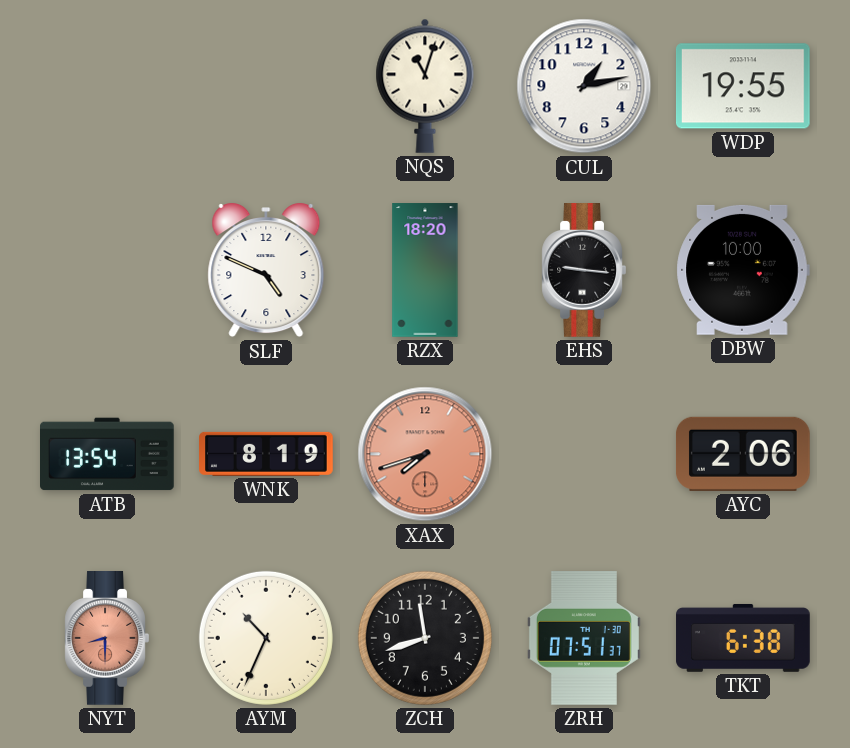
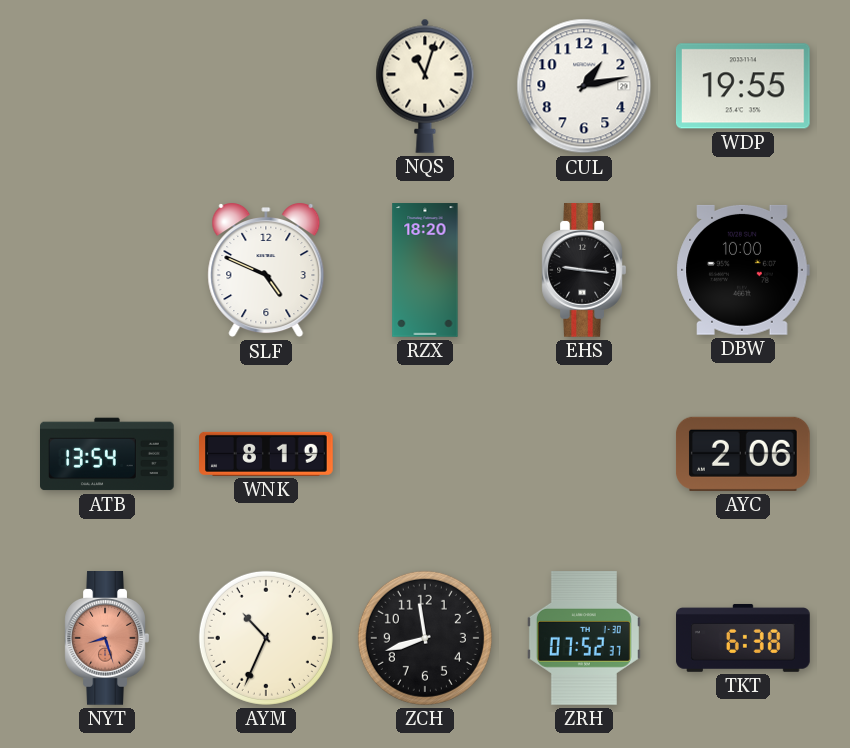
XAX: 7:42 -> none (425, 454)
NYT: 8:30 -> 8:27 (107, 639)
ZRH: 07:51 -> 07:52 (584, 639)
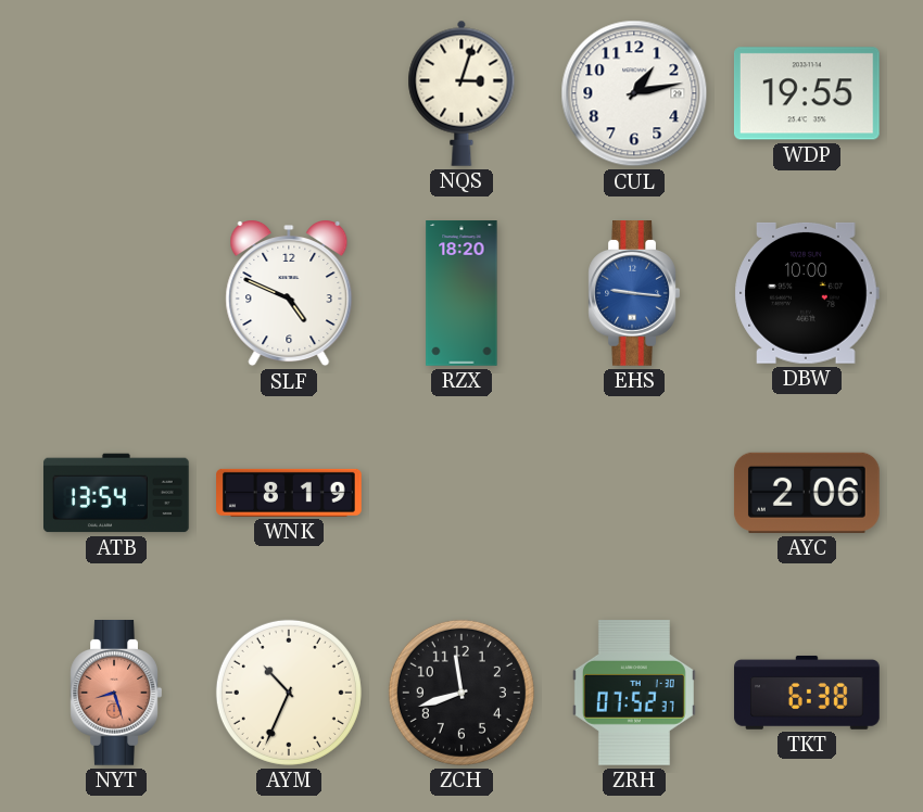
NQS: 11:03 -> 3:03 (461, 93)
EHS dial: black -> blue (634, 294)
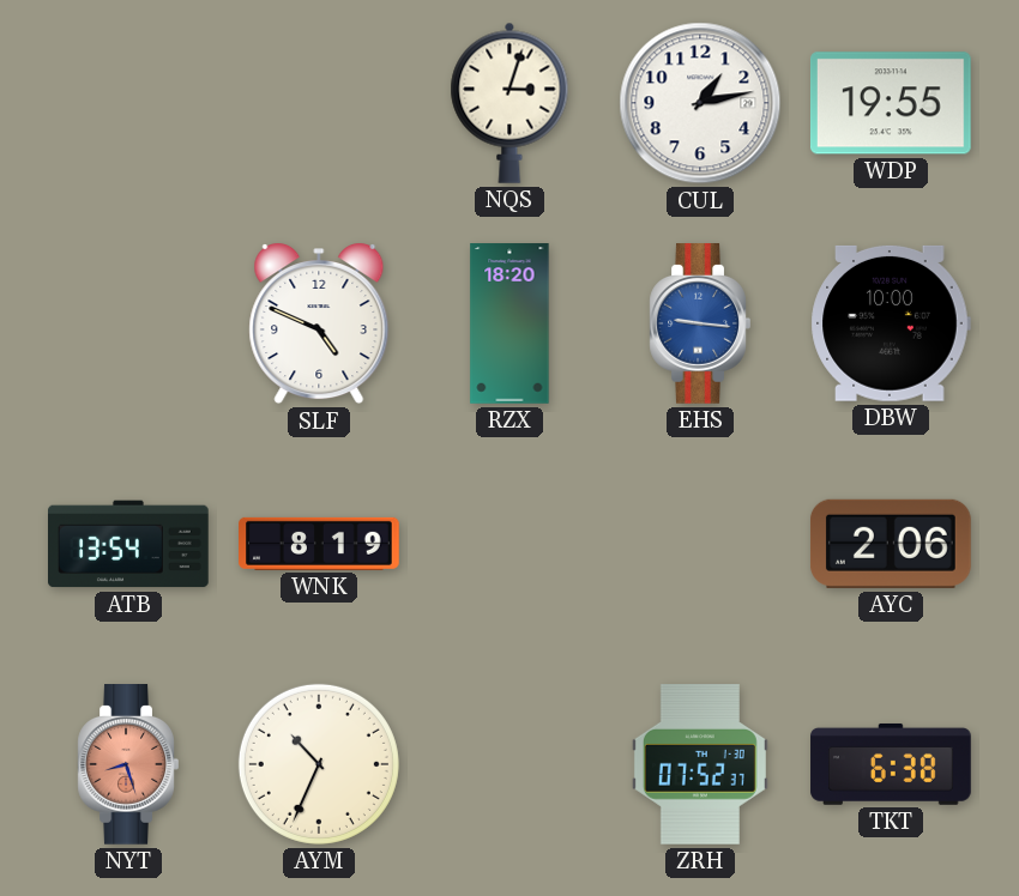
ZCH: 11:42 -> none (461, 693)
